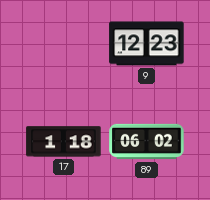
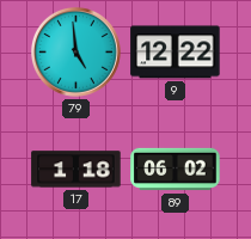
79: none -> 4:59 (75, 51)
9: 12:23 -> 12:22 (176, 53)
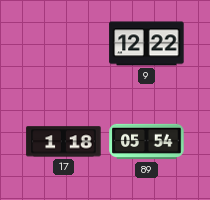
79: 4:59 -> none (75, 51)
89: 06:02 -> 05:54 (147, 142)
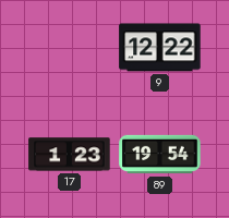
17: 1:18 -> 1:23 (70, 155)
89: 05:54 -> 19:54 (160, 155)
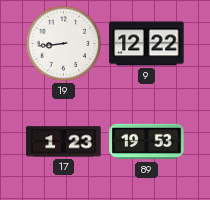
19: none -> 8:44 (64, 44)
89: 19:54 -> 19:53 (147, 142)
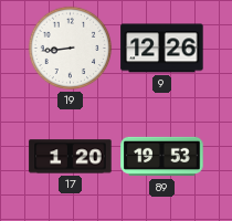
9: 12:22 -> 12:26 (162, 49)
17: 1:23 -> 1:20 (71, 157)
